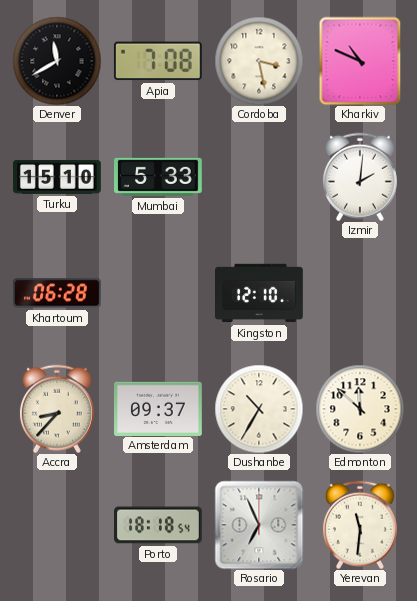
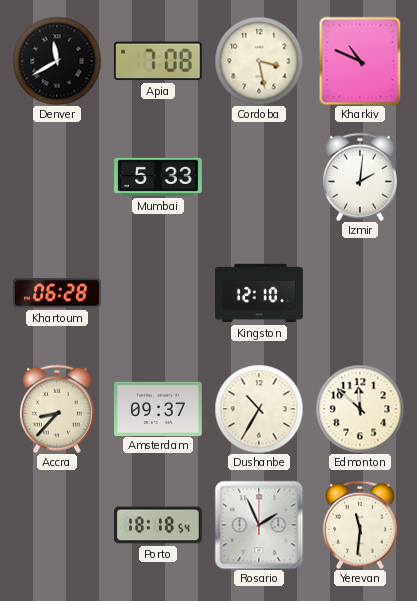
Turku: 15:10 -> none (58, 178)
Rosario: 6:56 -> 1:56 (259, 525)
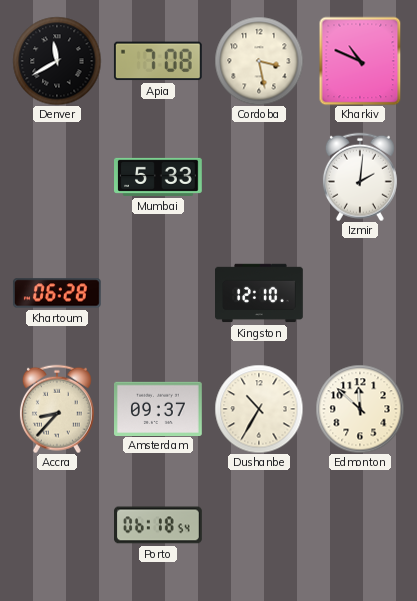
Porto: 18:18 -> 06:18 (159, 525)
Rosario: 1:56 -> none (259, 525)
Yerevan: 11:31 -> none (360, 525)
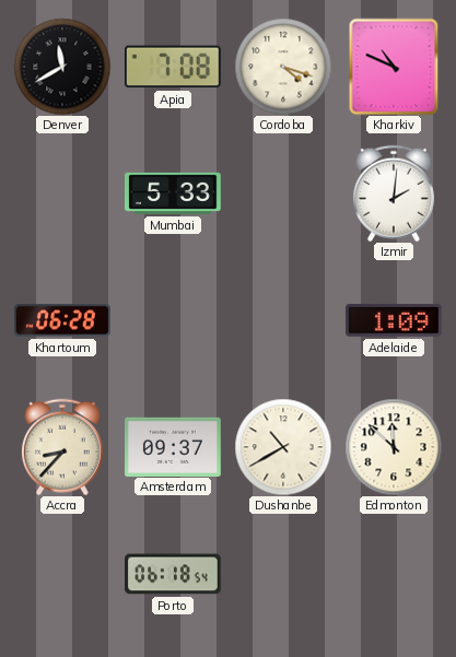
Cordoba: 3:28 -> 4:18 (283, 67)
Kingston: 12:10 -> none (260, 293)
Adelaide: none -> 1:09 (394, 320)
Dushanbe: 10:35 -> 10:40 (283, 447)
